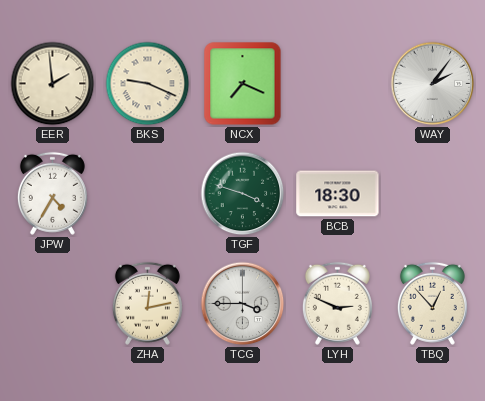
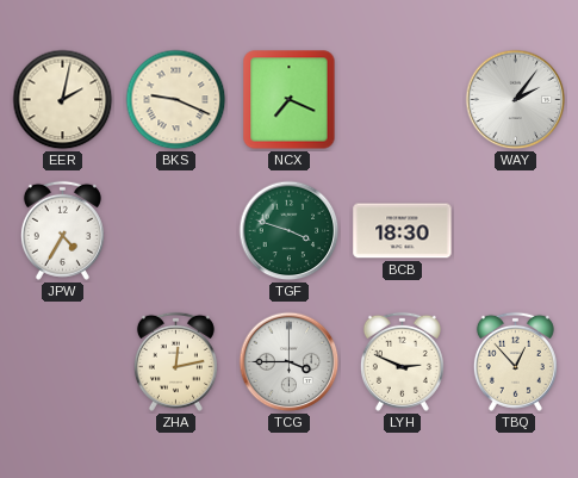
EER: 1:59 -> 2:02 (63, 100)
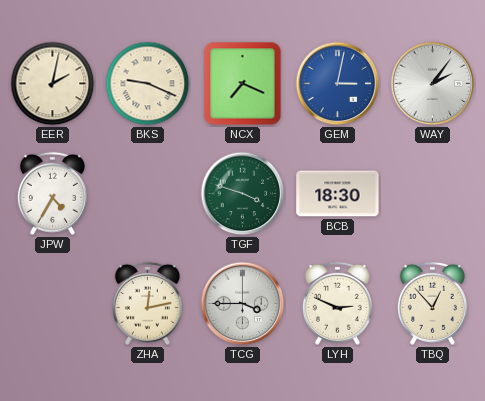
GEM: none -> 3:02 (338, 84)
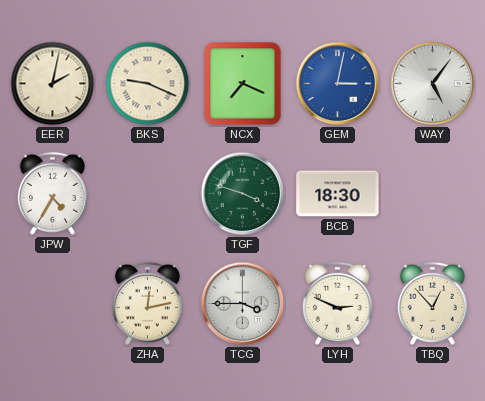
WAY: 2:06 -> 5:06 (433, 84)
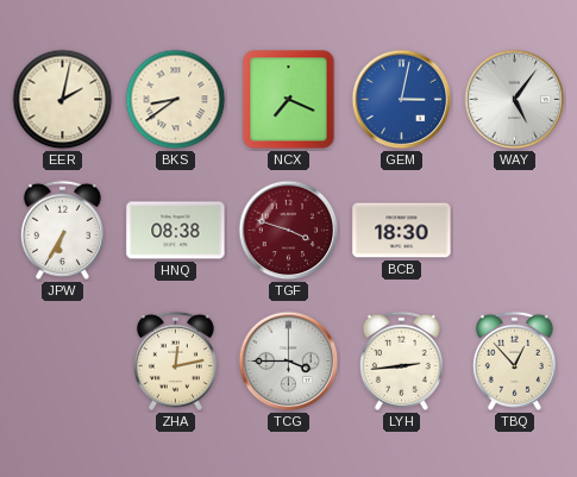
BKS: 9:19 -> 8:39 (176, 100)
JPW: 4:35 -> 6:35 (62, 230)
HNQ: none -> 08:38 (176, 231)
TGF dial: green -> burgundy (289, 231)
LYH: 2:49 -> 2:44 (401, 360)
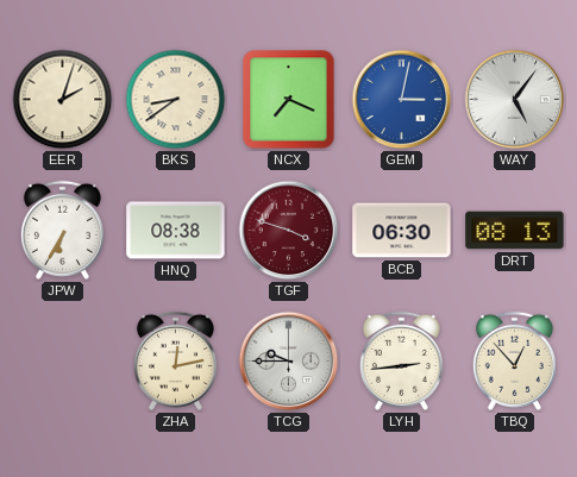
EER: 2:02 -> 2:03 (63, 100)
BCB: 18:30 -> 06:30 (402, 231)
DRT: none -> 08:13 (515, 231)
TCG: 3:45 -> 9:45 (289, 362)
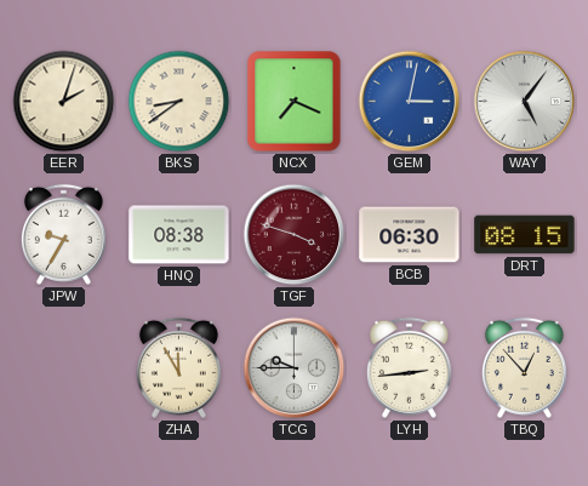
JPW: 6:35 -> 9:35 (63, 234)
DRT: 08:13 -> 08:15 (525, 235)
ZHA: 12:13 -> 11:55 (178, 367)
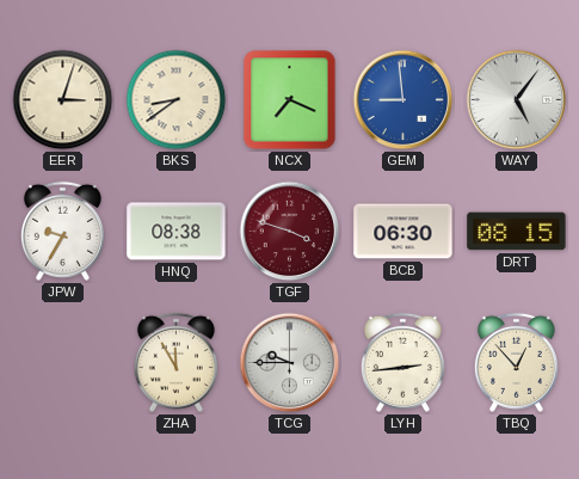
EER: 2:03 -> 3:03 (63, 100)
GEM: 3:02 -> 8:59 (404, 100)
